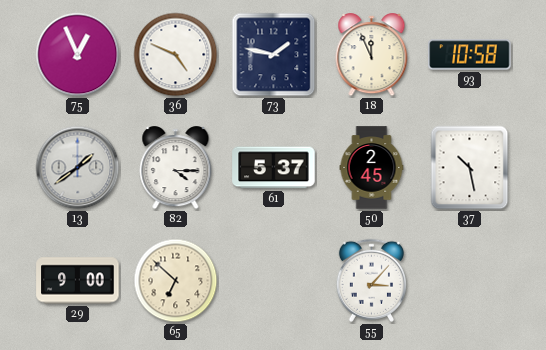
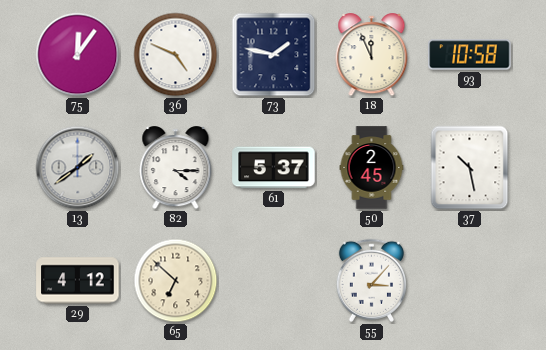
75: 12:56 -> 12:06 (78, 55)
29: 9:00 -> 4:12 (78, 281)
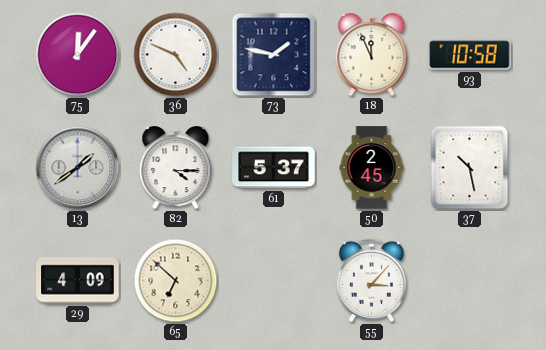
29: 4:12 -> 4:09 (78, 281)
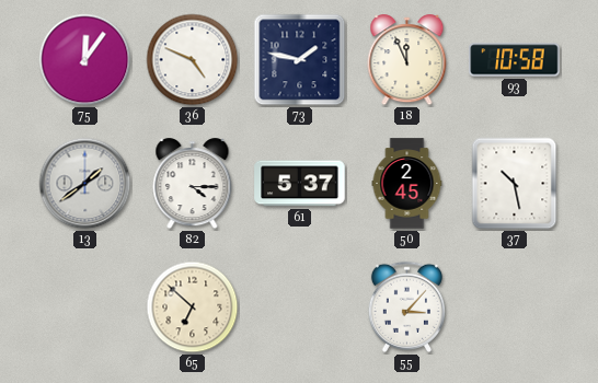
29: 4:09 -> none (78, 281)
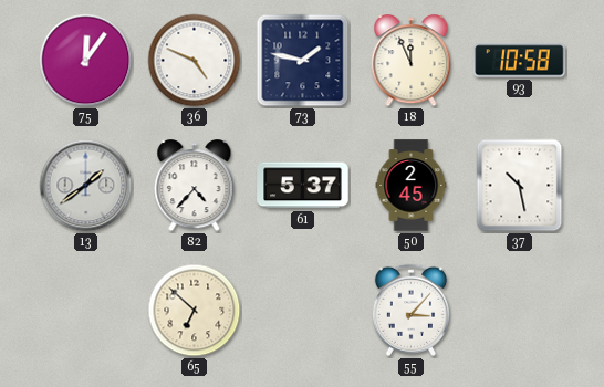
82: 4:15 -> 4:37 (195, 186)
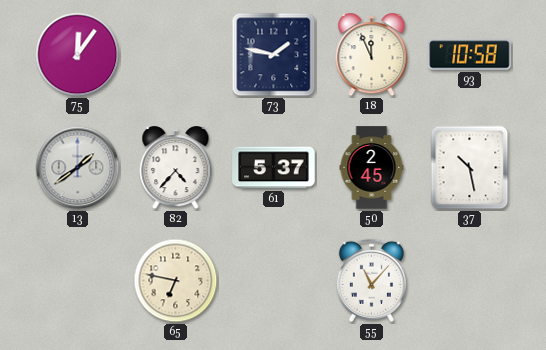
36: 4:49 -> none (195, 61)
65: 6:52 -> 6:47 (176, 281)
55: 3:07 -> 11:07 (371, 280)
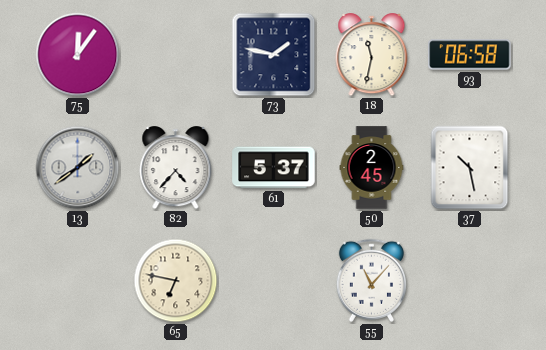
18: 11:56 -> 11:32 (372, 55)
93: 10:58 -> 06:58 (470, 55)
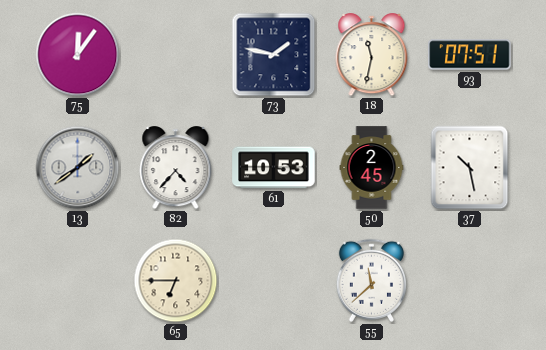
93: 06:58 -> 07:51 (470, 55)
61: 5:37 -> 10:53 (274, 168)
65: 6:47 -> 6:45 (176, 281)
55: 11:07 -> 11:38 (371, 280)
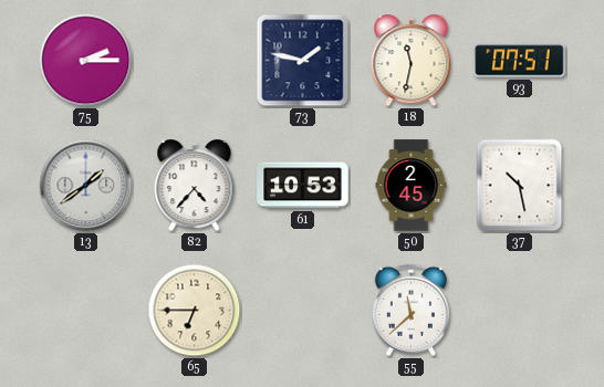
75: 12:06 -> 2:15 (86, 61)
